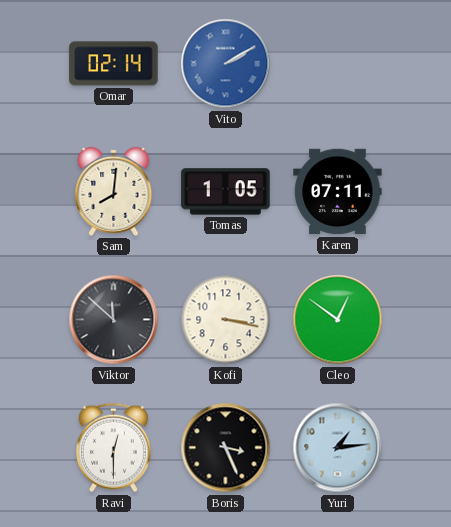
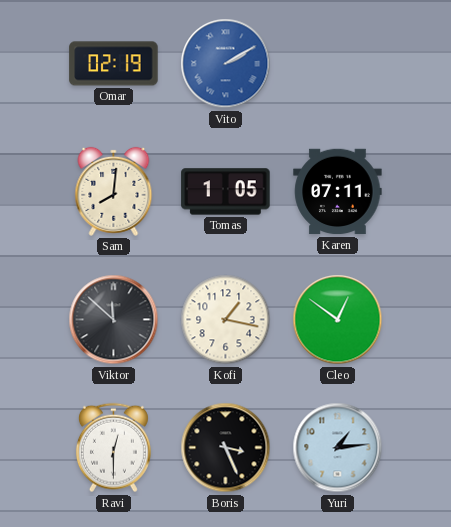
Omar: 02:14 -> 02:19 (114, 64)
Kofi: 3:17 -> 1:17 (226, 320)
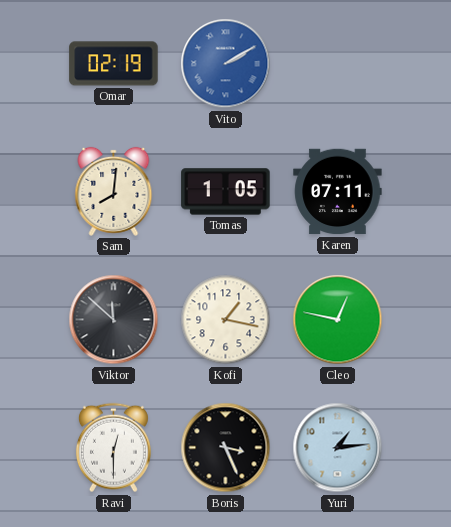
Cleo: 12:51 -> 12:47 (338, 320)
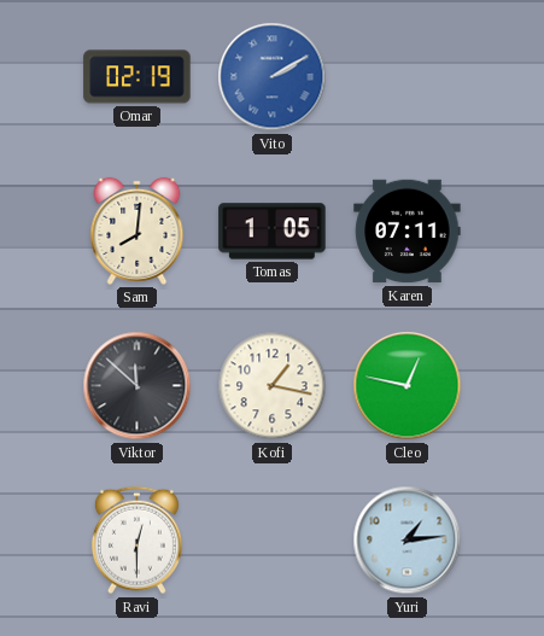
Boris: 3:26 -> none (226, 448)
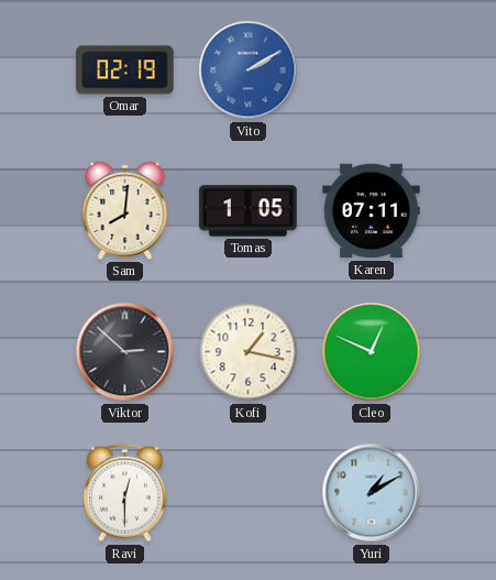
Viktor: 11:52 -> 2:52 (125, 352)
Cleo: 12:47 -> 12:49 (372, 352)
Yuri: 1:14 -> 1:10 (372, 493)
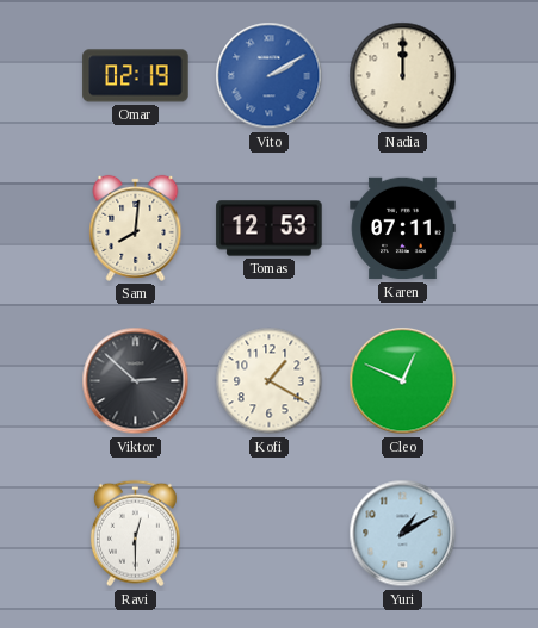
Nadia: none -> 12:00 (403, 76)
Tomas: 1:05 -> 12:53 (270, 229)
Kofi: 1:17 -> 1:20 (270, 381)
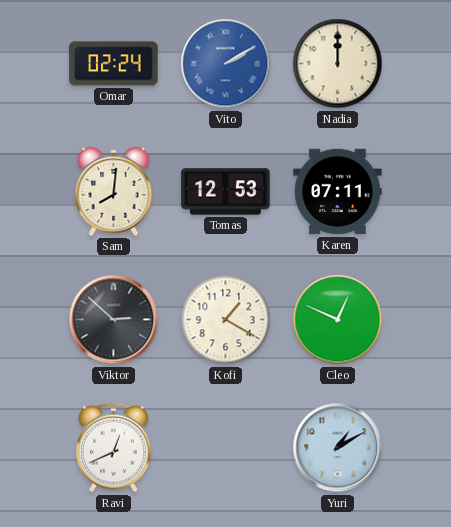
Omar: 02:19 -> 02:24 (114, 64)
Ravi: 12:30 -> 12:41 (113, 448)
